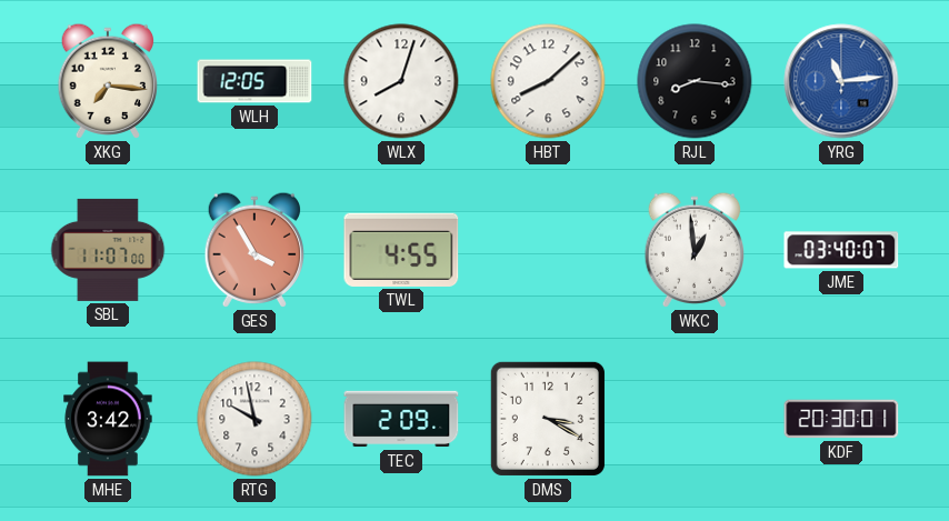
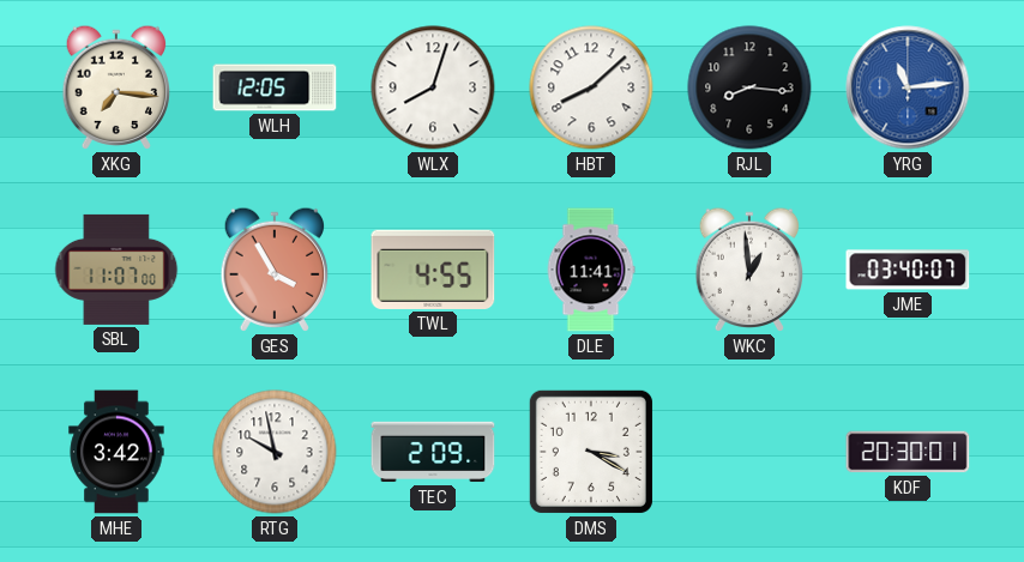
DLE: none -> 11:41 (591, 270)
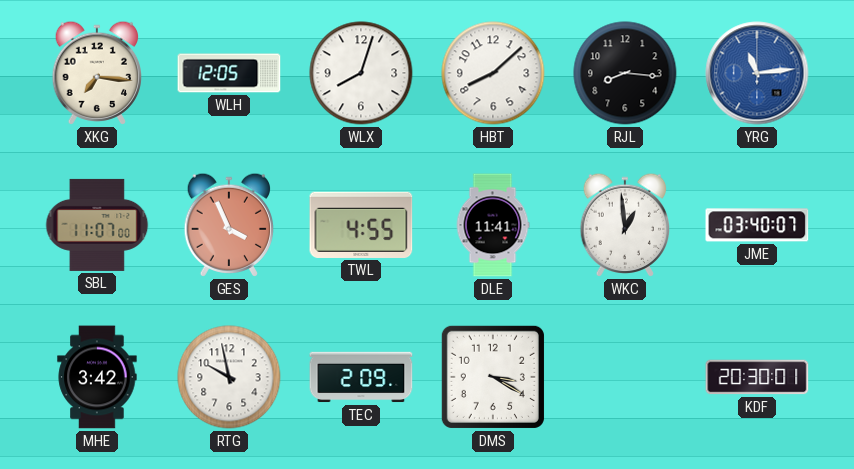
GES: 3:55 -> 3:56 (228, 225)
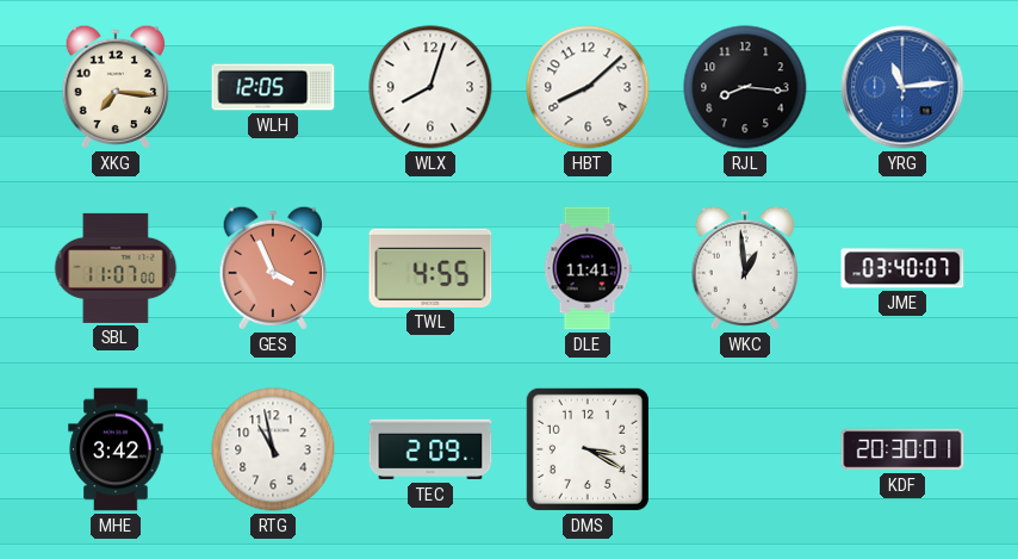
RTG: 9:58 -> 10:58 (273, 449)
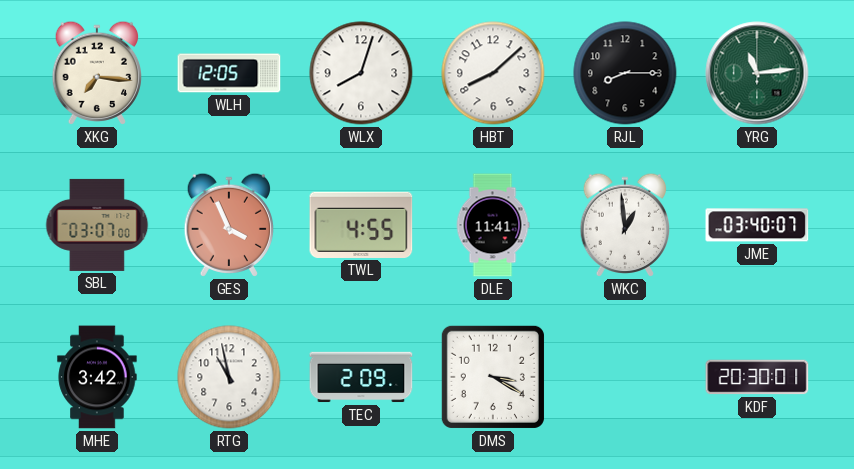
RJL: 8:16 -> 8:15 (625, 73)
YRG dial: blue -> green (757, 73)
SBL: 11:07 -> 03:07 (97, 225)
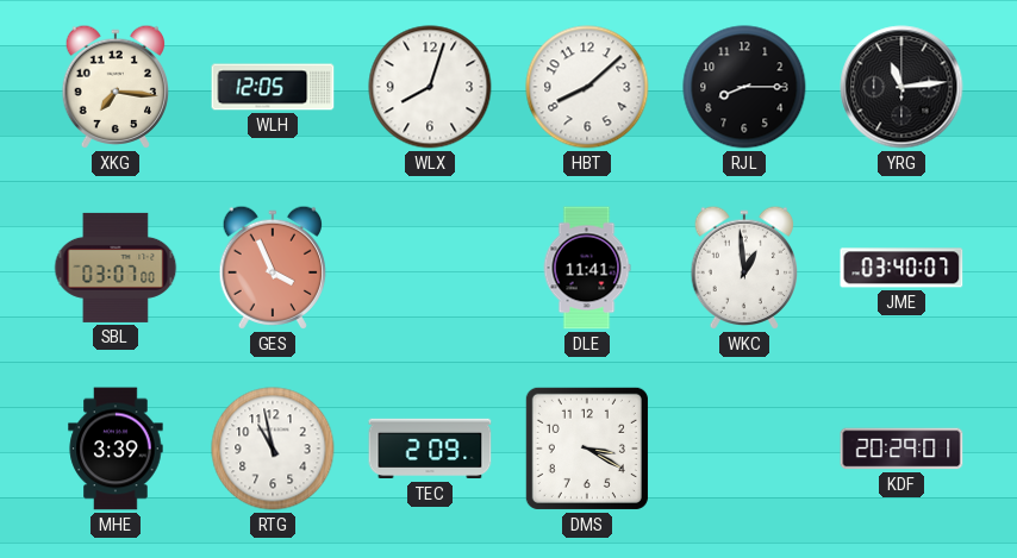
YRG dial: green -> black (901, 87)
TWL: 4:55 -> none (361, 225)
MHE: 3:42 -> 3:39 (116, 449)
KDF: 20:30 -> 20:29 (901, 449)
